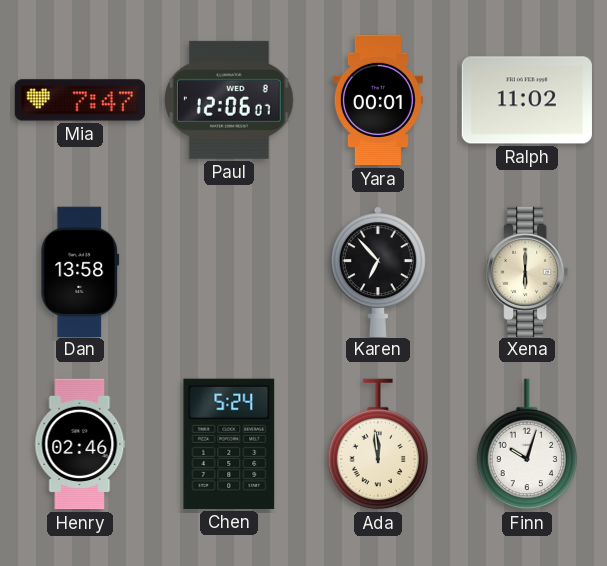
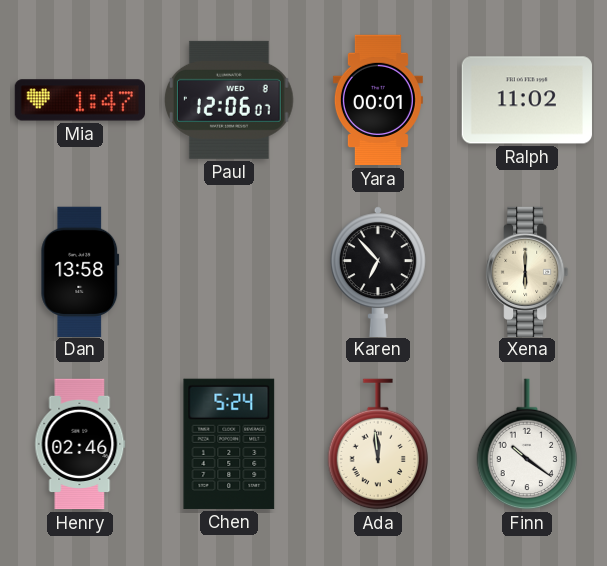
Mia: 7:47 -> 1:47 (79, 100)
Finn: 10:03 -> 10:21 (526, 444)
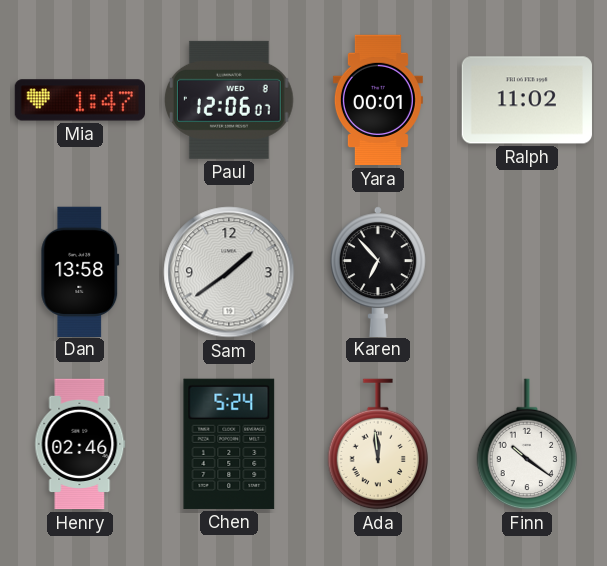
Sam: none -> 1:39 (229, 272)
Xena: 6:00 -> none (528, 271)
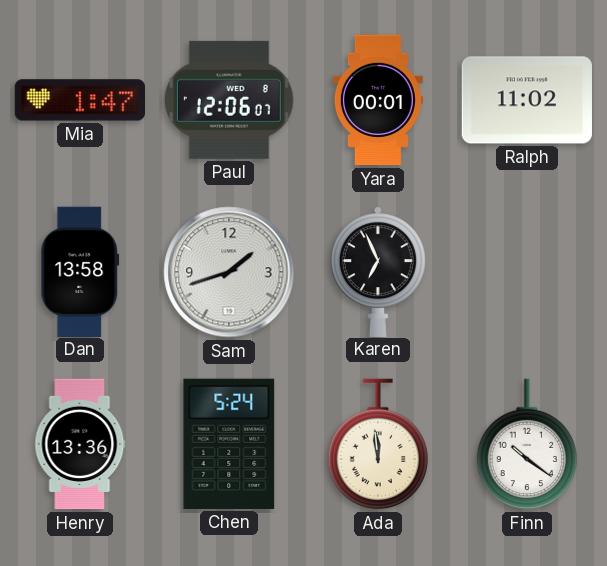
Sam: 1:39 -> 1:42 (229, 272)
Karen: 6:53 -> 6:56 (378, 271)
Henry: 02:46 -> 13:36 (80, 444)
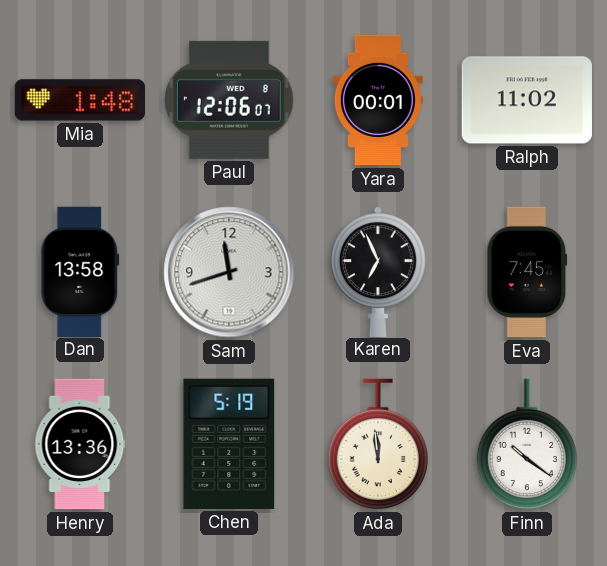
Mia: 1:47 -> 1:48 (79, 100)
Sam: 1:42 -> 11:42 (229, 272)
Eva: none -> 7:45 (527, 272)
Chen: 5:24 -> 5:19 (229, 444)
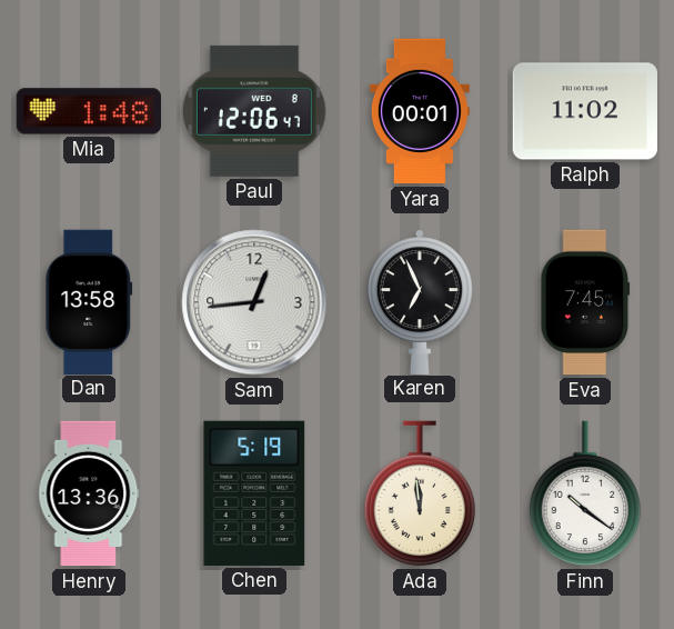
Paul: 12:06:07 -> 12:06:47 (254, 111)
Sam: 11:42 -> 12:44 (254, 302)
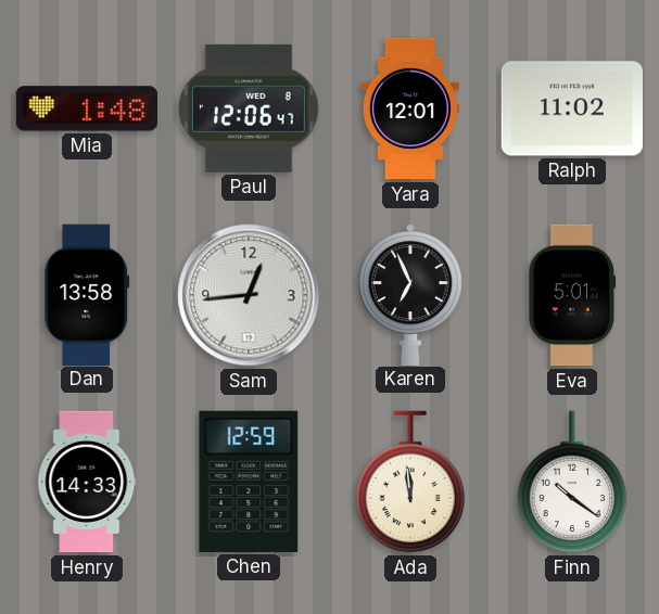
Yara: 00:01 -> 12:01 (410, 108)
Eva: 7:45 -> 5:01 (572, 295)
Henry: 13:36 -> 14:33 (87, 482)
Chen: 5:19 -> 12:59 (249, 482)
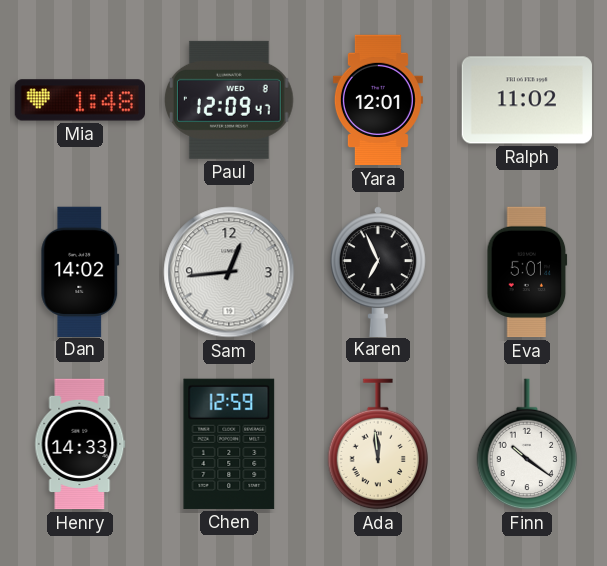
Paul: 12:06 -> 12:09 (229, 100)
Dan: 13:58 -> 14:02 (80, 271)
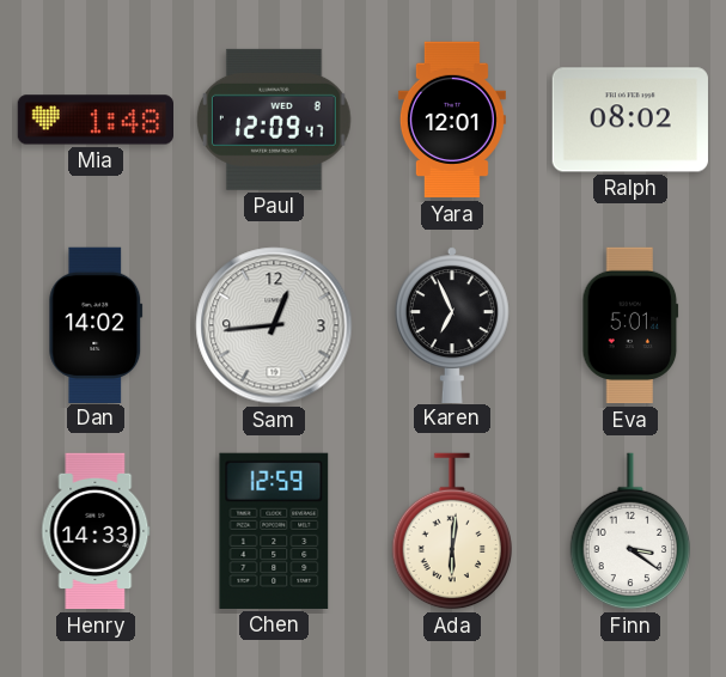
Ralph: 11:02 -> 08:02 (630, 120)
Ada: 11:59 -> 6:01 (451, 531)
Finn: 10:21 -> 3:21 (629, 531)
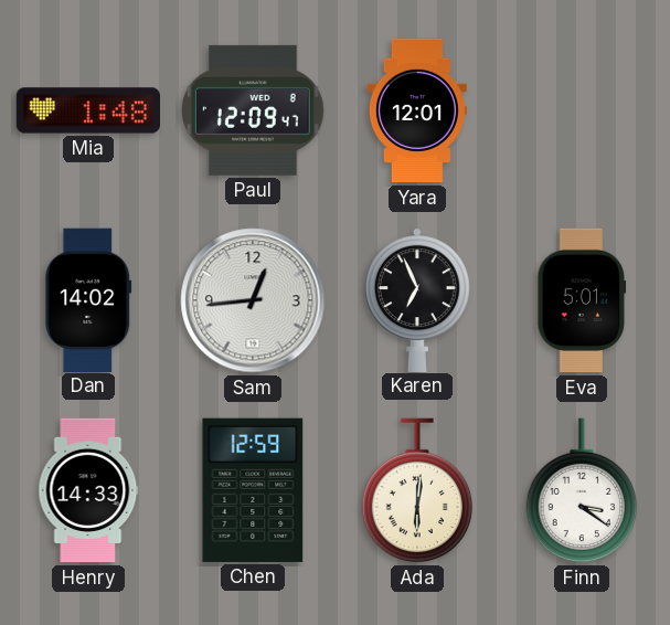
Ralph: 08:02 -> none (630, 120)
